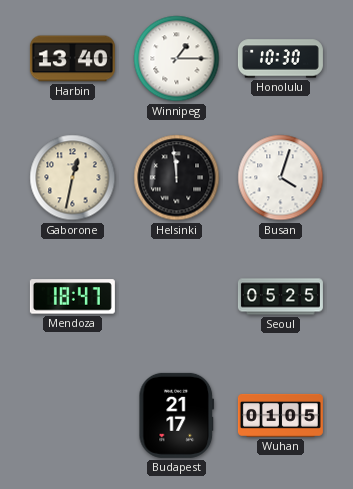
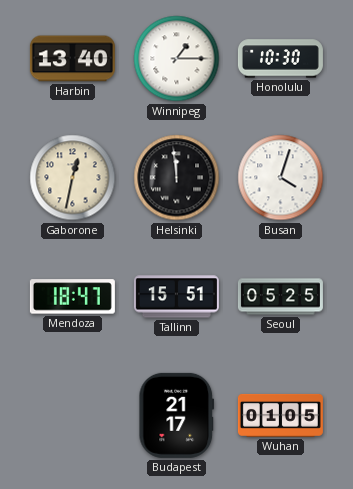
Tallinn: none -> 15:51 (176, 297)
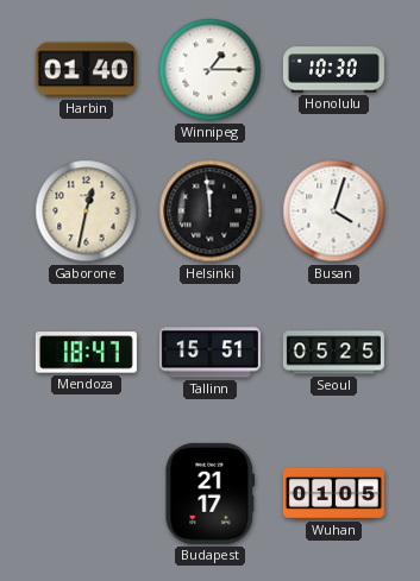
Harbin: 13:40 -> 01:40 (86, 70)
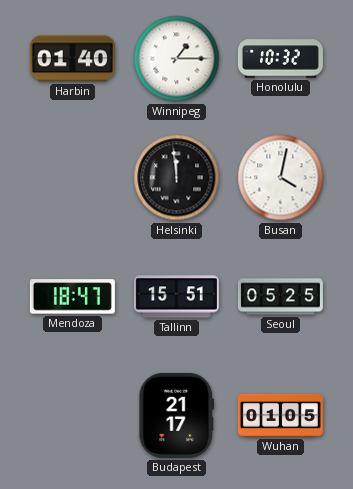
Honolulu: 10:30 -> 10:32 (280, 59)
Gaborone: 12:32 -> none (87, 211)
Busan: 4:03 -> 4:02 (281, 178)
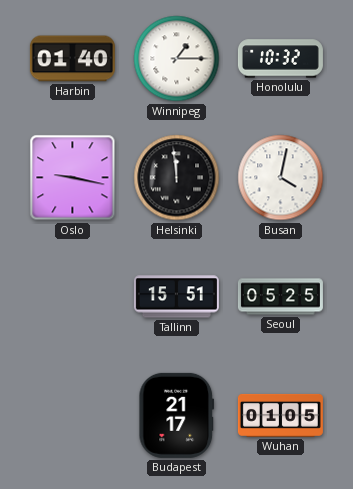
Oslo: none -> 9:17 (73, 178)
Mendoza: 18:47 -> none (72, 297)
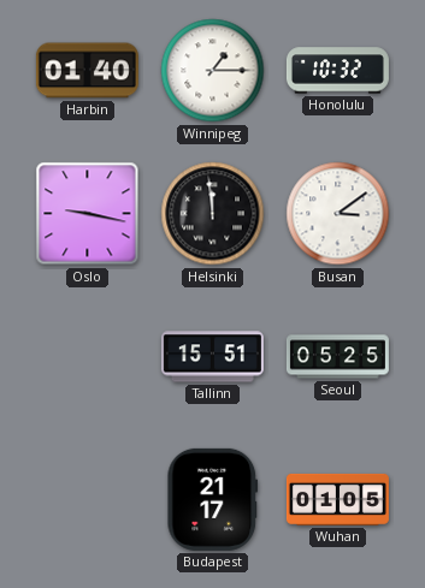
Busan: 4:02 -> 3:09 (338, 214)
